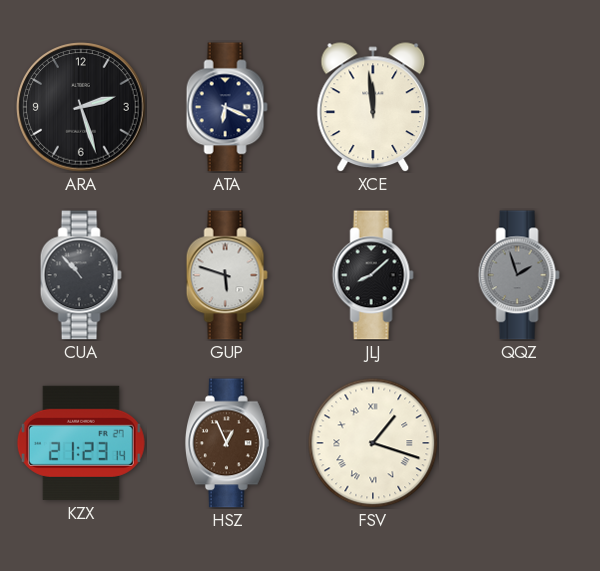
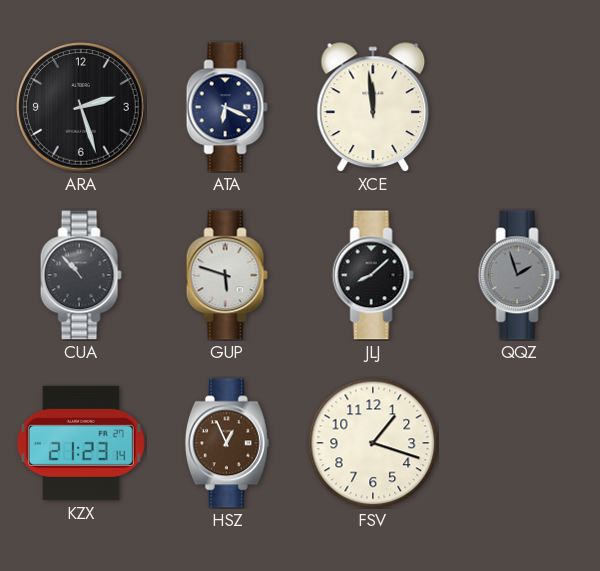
FSV numerals: Roman -> Arabic (373, 443)
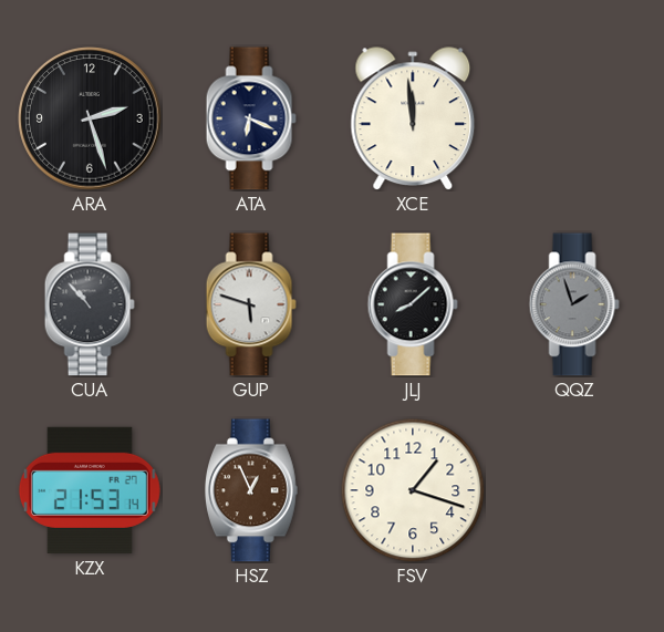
KZX: 21:23 -> 21:53 (90, 490)
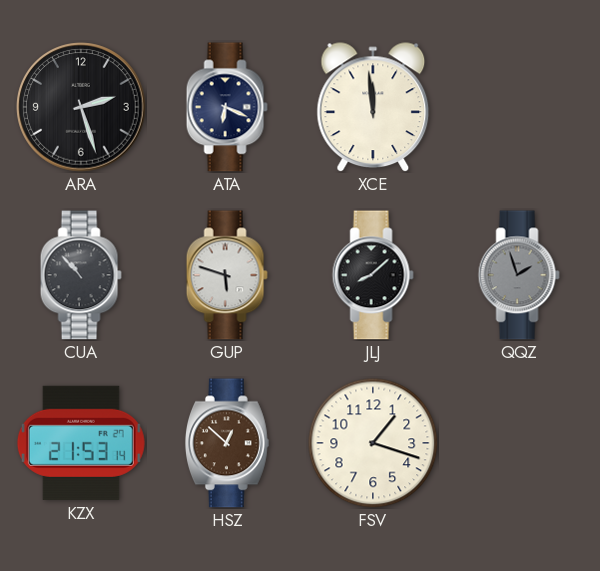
HSZ: 12:56 -> 12:52 (227, 443)
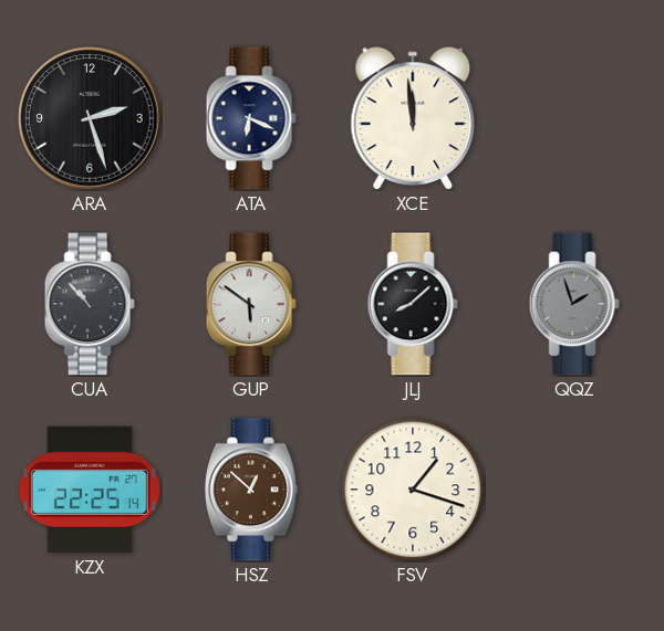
GUP: 5:48 -> 5:51 (251, 304)
KZX: 21:53 -> 22:25 (90, 490)
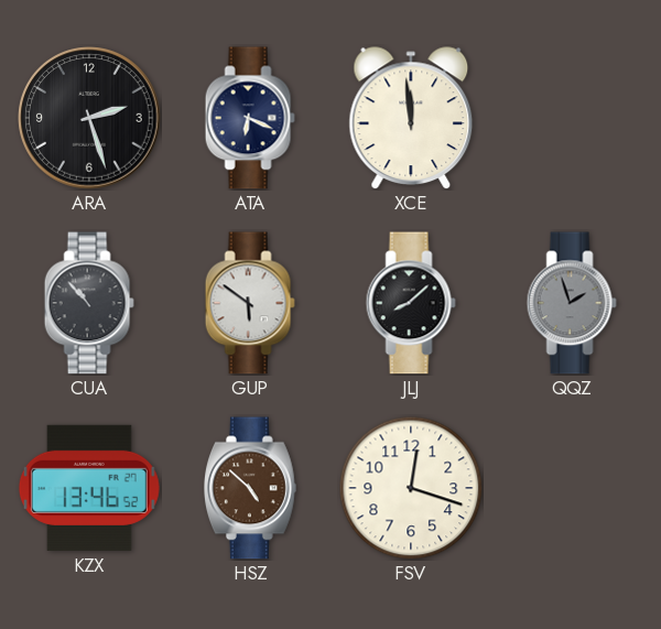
KZX: 22:25 -> 13:46 (89, 488)
HSZ: 12:52 -> 4:52 (250, 488)
FSV: 1:18 -> 12:18 (411, 488)
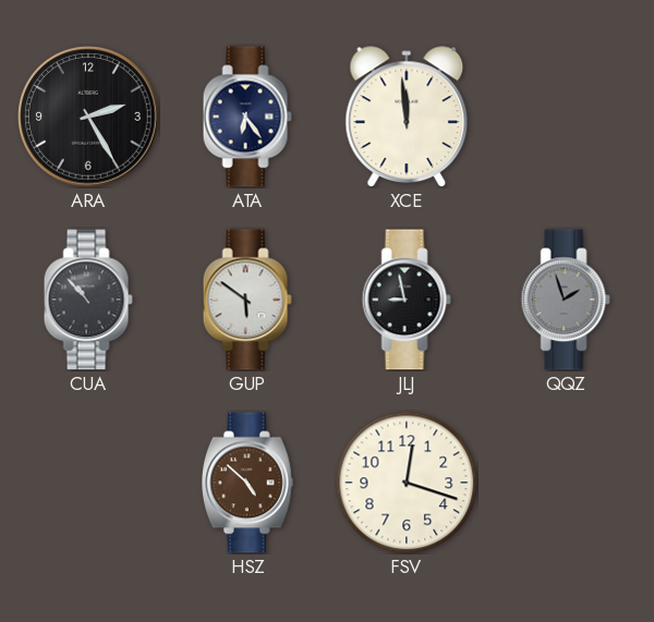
ARA: 2:27 -> 2:25 (88, 117)
ATA: 6:19 -> 6:24 (247, 117)
JLJ: 8:08 -> 8:58 (407, 300)
KZX: 13:46 -> none (89, 488)
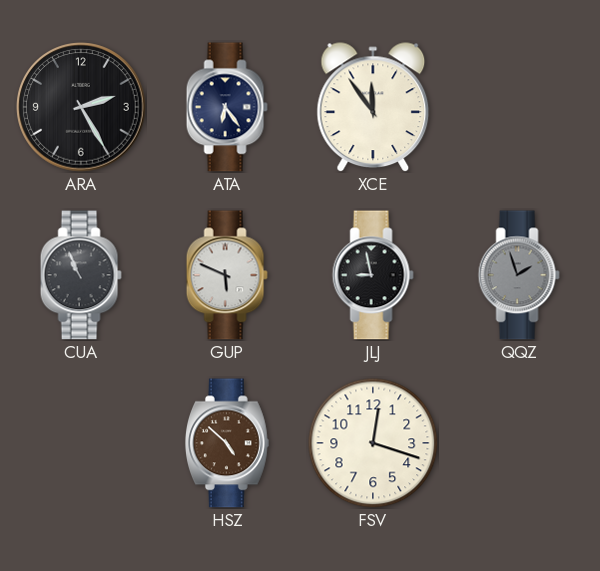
XCE: 11:59 -> 11:54 (373, 107)
CUA: 10:53 -> 10:56 (81, 275)
GUP: 5:51 -> 5:49 (227, 275)
